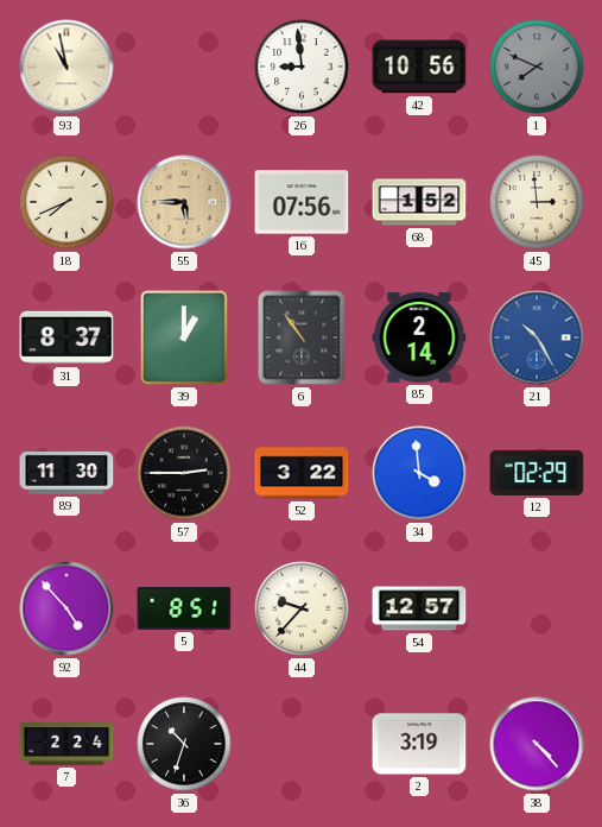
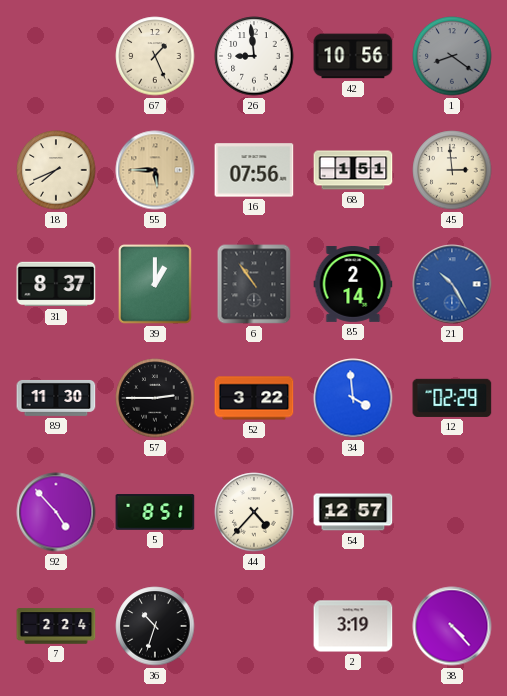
93: 10:58 -> none (66, 67)
67: none -> 1:26 (155, 56)
1: 7:49 -> 8:21 (452, 56)
68: 1:52 -> 1:51 (353, 170)
44: 9:37 -> 4:37 (254, 512)
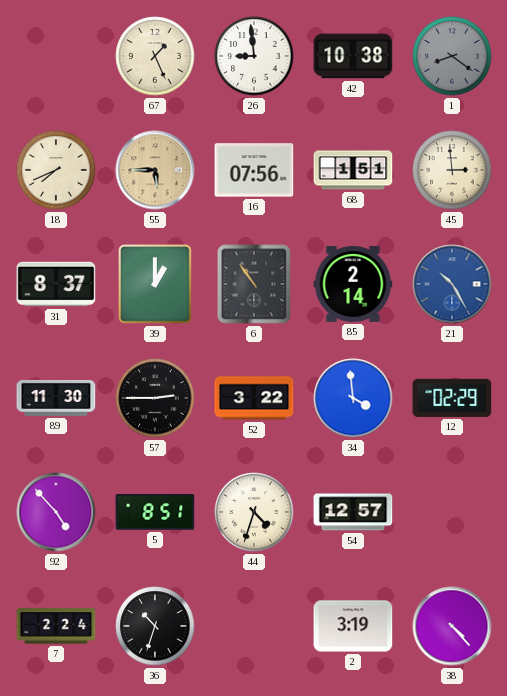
42: 10:56 -> 10:38 (353, 56)
44: 4:37 -> 4:33 (254, 512)
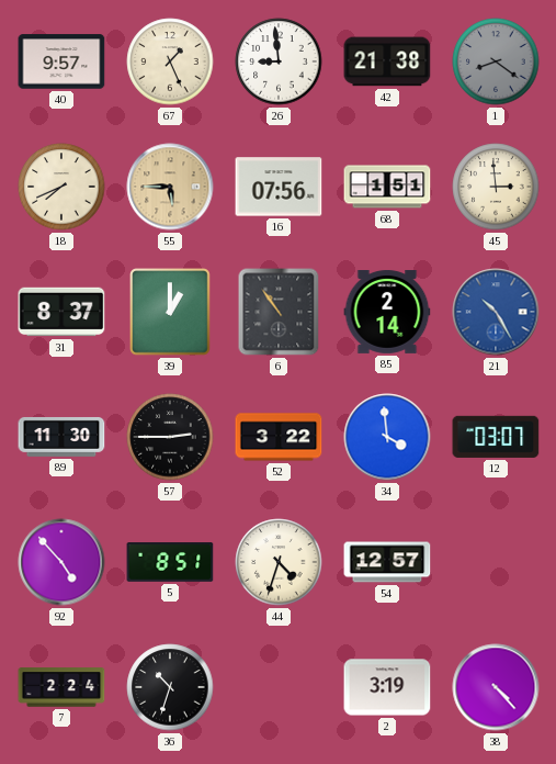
40: none -> 9:57 (61, 61)
42: 10:38 -> 21:38 (387, 61)
12: 02:29 -> 03:07 (496, 437)
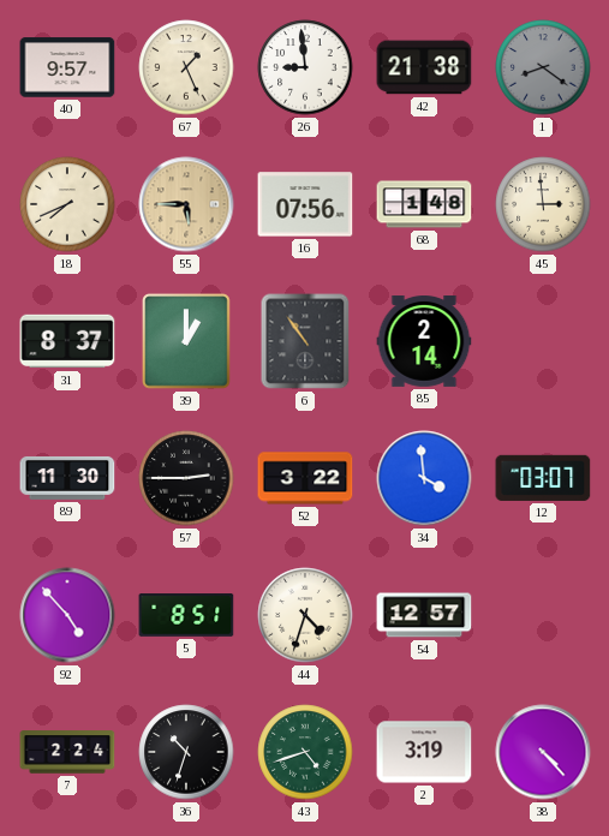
68: 1:51 -> 1:48 (424, 204)
21: 10:25 -> none (496, 312)
43: none -> 4:42 (305, 752)
